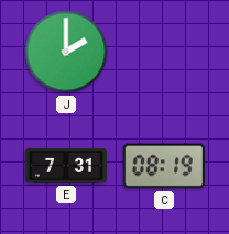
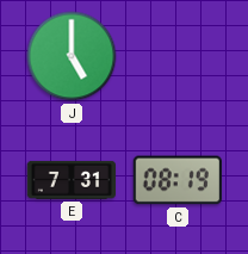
J: 2:00 -> 5:00 (72, 56)
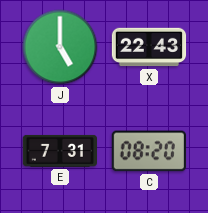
X: none -> 22:43 (149, 47)
C: 08:19 -> 08:20 (149, 151)
